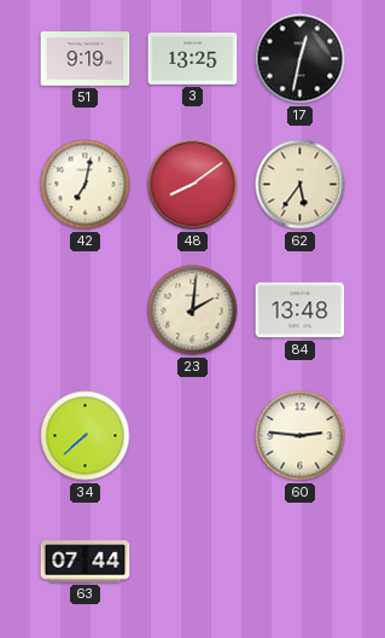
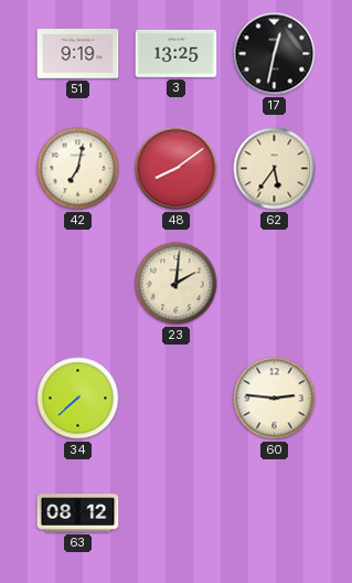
84: 13:48 -> none (301, 311)
63: 07:44 -> 08:12 (78, 513)
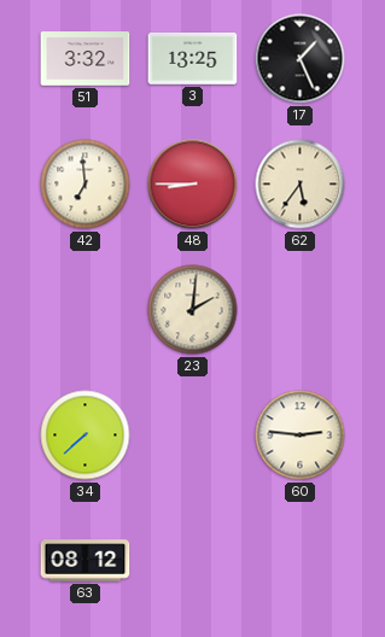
51: 9:19 -> 3:32 (86, 59)
17: 12:32 -> 1:26 (301, 59)
42: 7:02 -> 6:59 (86, 185)
48: 8:09 -> 8:45 (193, 185)
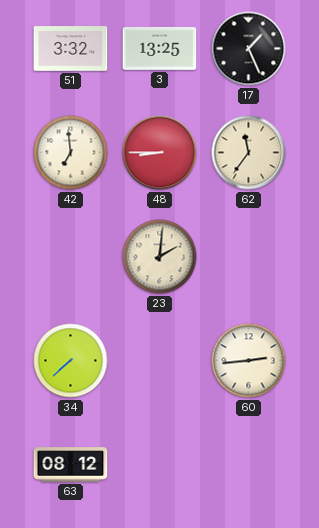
62: 5:36 -> 11:36 (249, 153)
60: 2:46 -> 2:44 (249, 361)
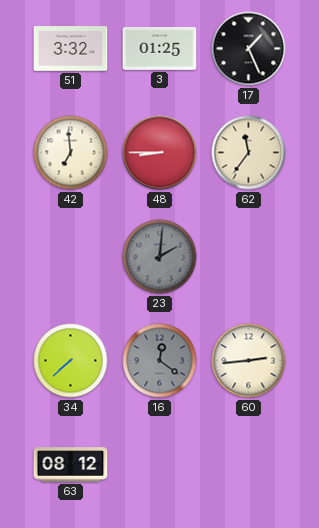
3: 13:25 -> 01:25 (160, 49)
23 dial: cream -> grey (160, 257)
16: none -> 12:21 (160, 361)
